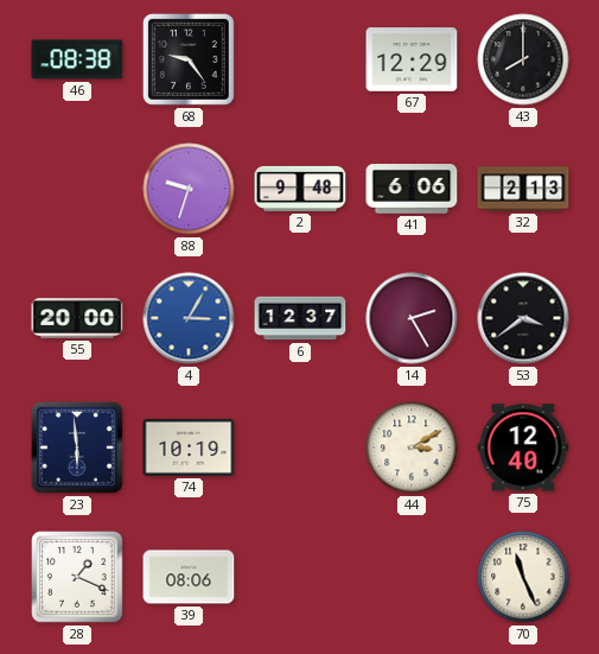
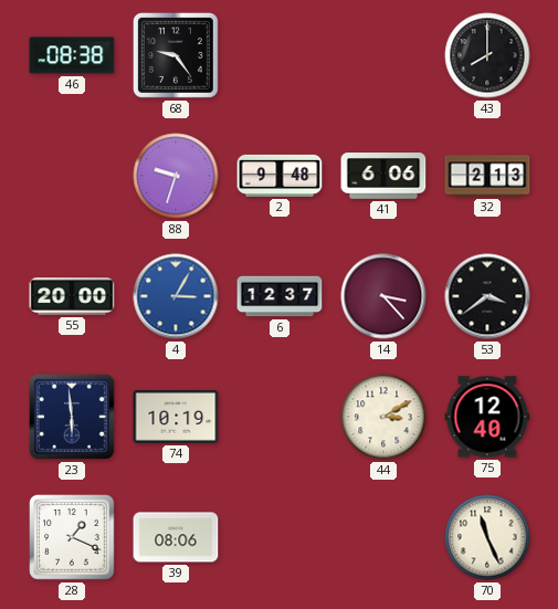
67: 12:29 -> none (412, 59)
14: 2:25 -> 3:23 (383, 296)
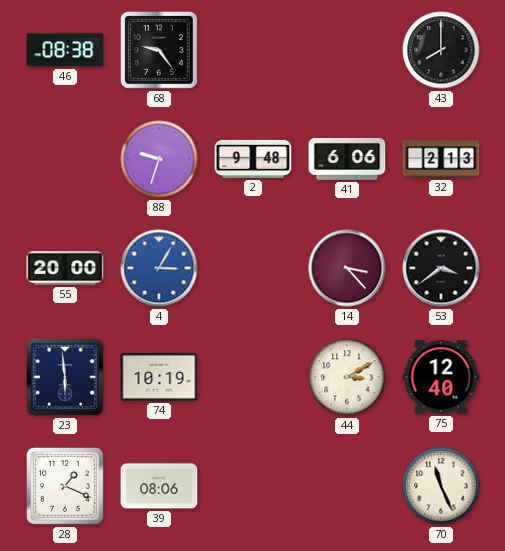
6: 12:37 -> none (280, 296)
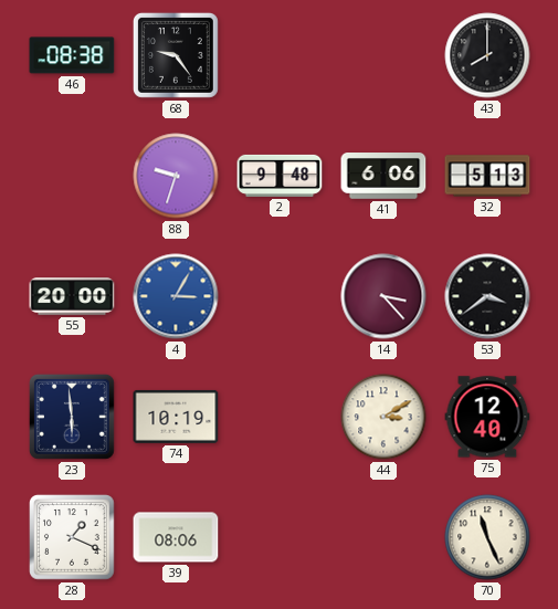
32: 2:13 -> 5:13 (487, 176)
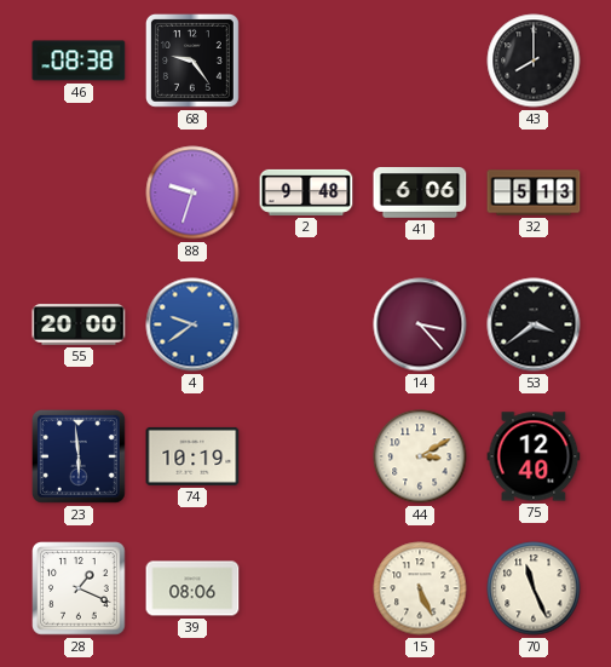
4: 3:05 -> 9:39 (192, 324)
15: none -> 5:26 (420, 588)
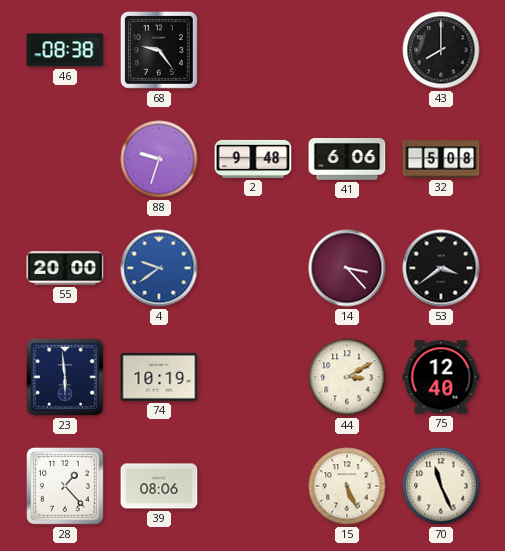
32: 5:13 -> 5:08 (441, 159)
28: 1:19 -> 1:23 (65, 486)
